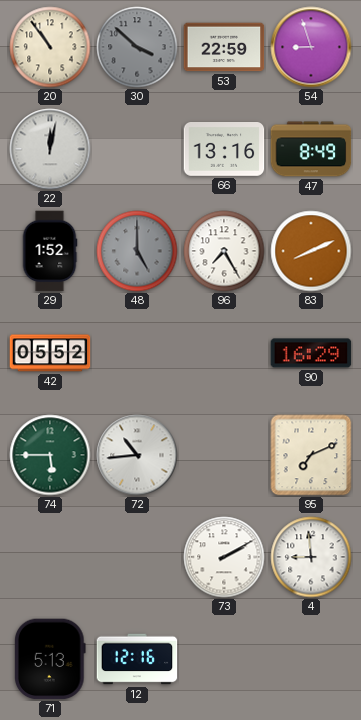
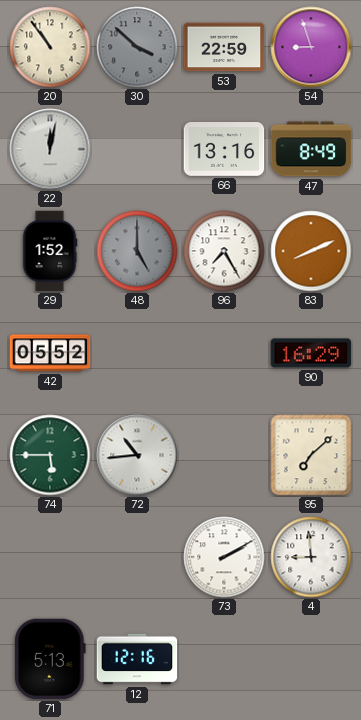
95: 7:11 -> 7:08 (311, 455)
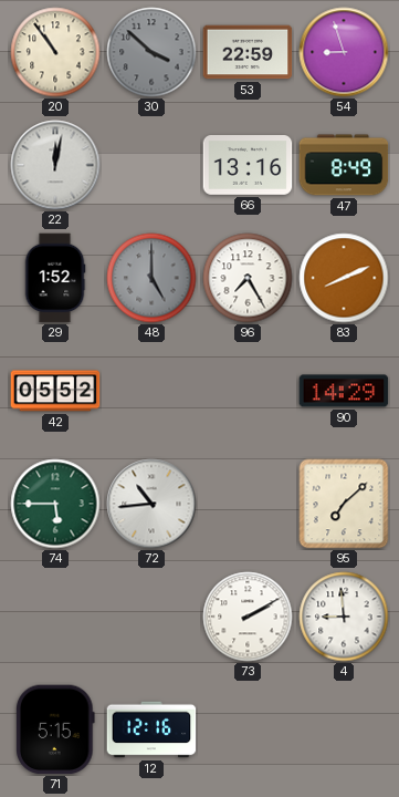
90: 16:29 -> 14:29 (344, 391)
71: 5:13 -> 5:15 (55, 729)
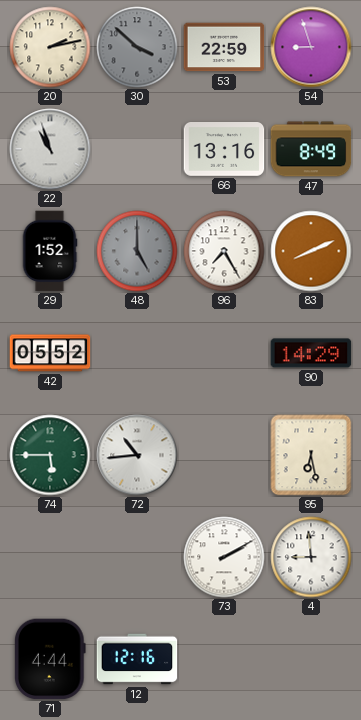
20: 10:54 -> 2:13 (50, 47)
22: 12:02 -> 10:57 (50, 149)
95: 7:08 -> 6:28 (311, 455)
71: 5:15 -> 4:44 (50, 659)
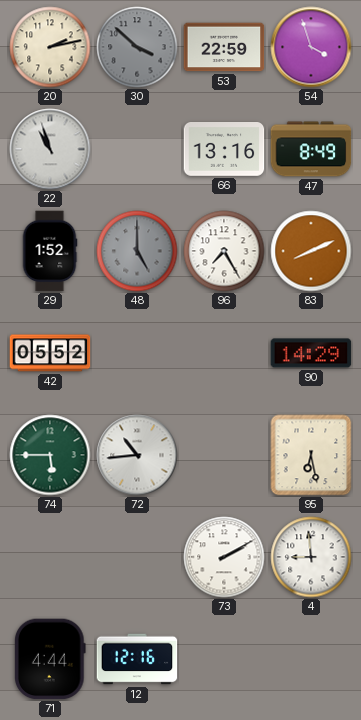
54: 8:57 -> 3:57 (311, 47)
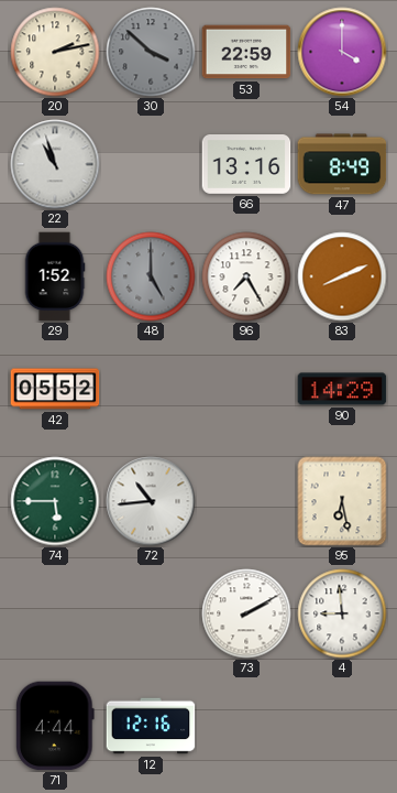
54: 3:57 -> 4:00 (342, 52)
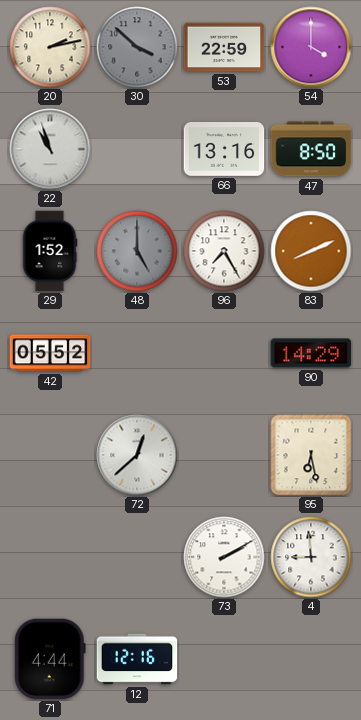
47: 8:49 -> 8:50 (311, 149)
74: 5:45 -> none (55, 501)
72: 10:44 -> 12:38 (137, 455)
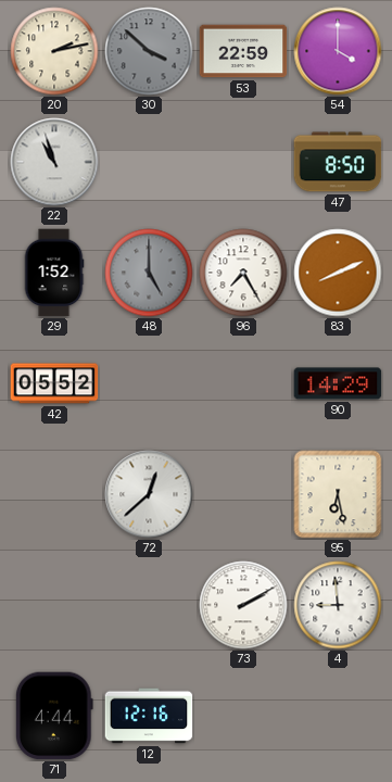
66: 13:16 -> none (224, 150)
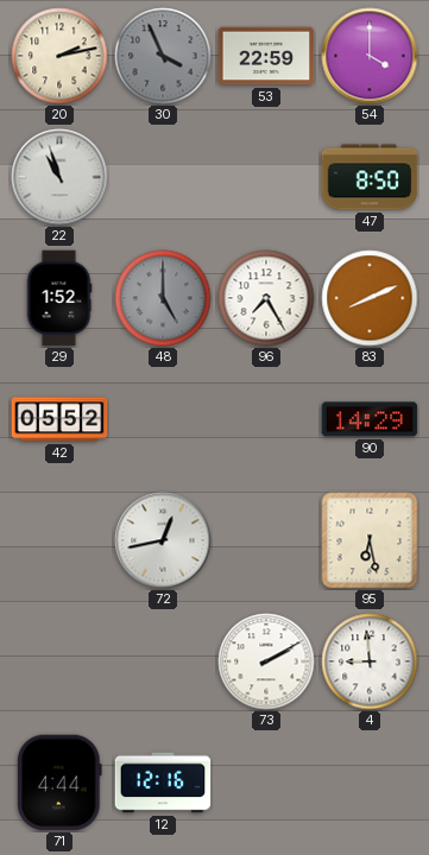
30: 3:52 -> 3:56 (163, 56)
72: 12:38 -> 12:43 (163, 540)
